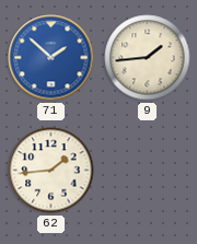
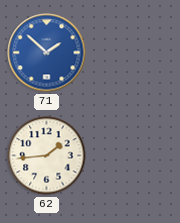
9: 1:44 -> none (148, 58)
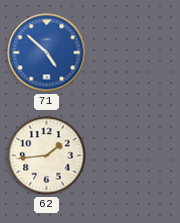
71: 1:52 -> 4:52 (47, 53)
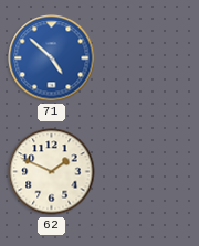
62: 1:44 -> 1:49 (52, 172)
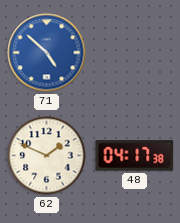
48: none -> 04:17 (135, 156)
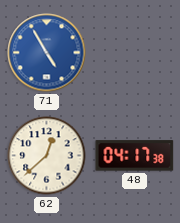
71: 4:52 -> 4:55 (47, 53)
62: 1:49 -> 12:38 (47, 156)
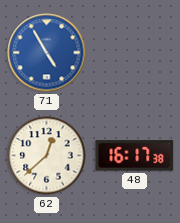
48: 04:17 -> 16:17 (135, 156)
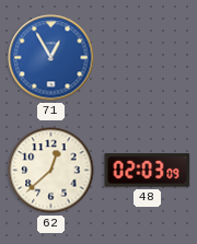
71: 4:55 -> 12:55 (51, 58)
48: 16:17 -> 02:03 (148, 171)
